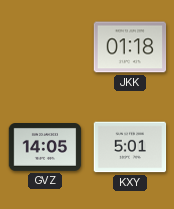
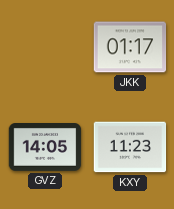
JKK: 01:18 -> 01:17 (130, 47)
KXY: 5:01 -> 11:23 (130, 147)
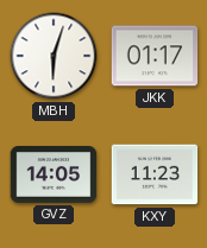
MBH: none -> 6:03 (54, 56)
